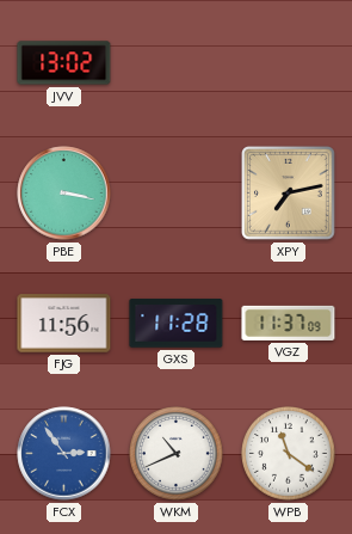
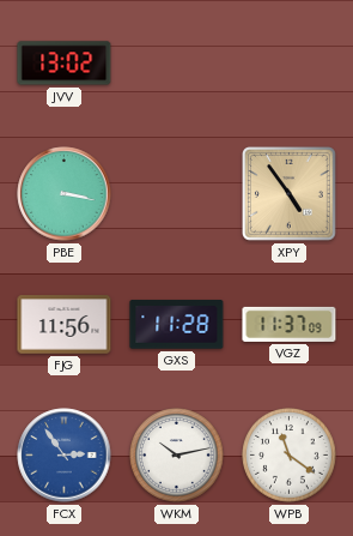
XPY: 7:13 -> 4:54 (290, 194)
WKM: 10:41 -> 10:13 (177, 456)
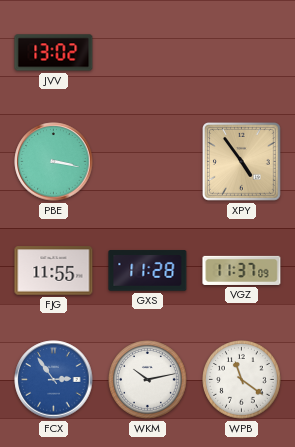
FJG: 11:56 -> 11:55 (54, 271)
